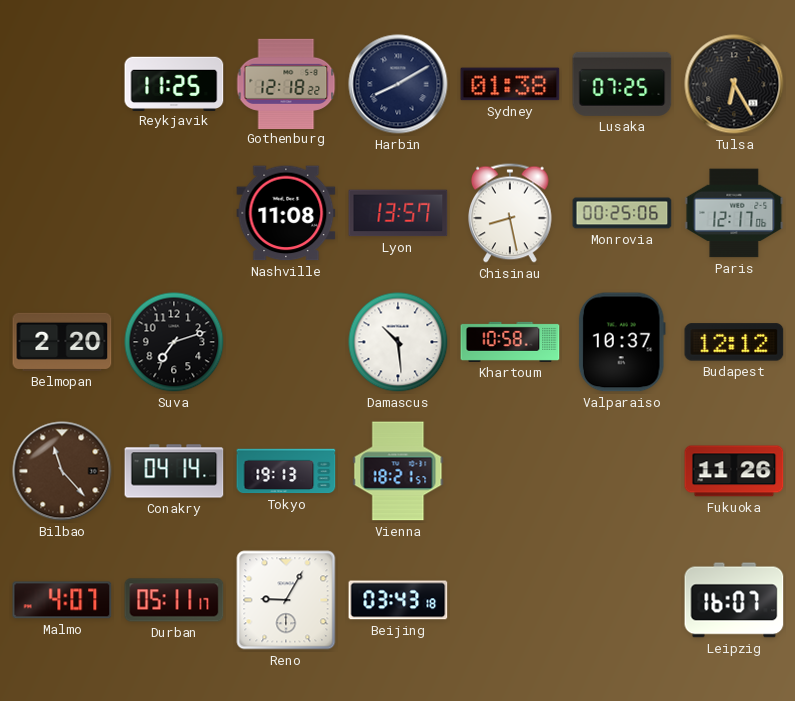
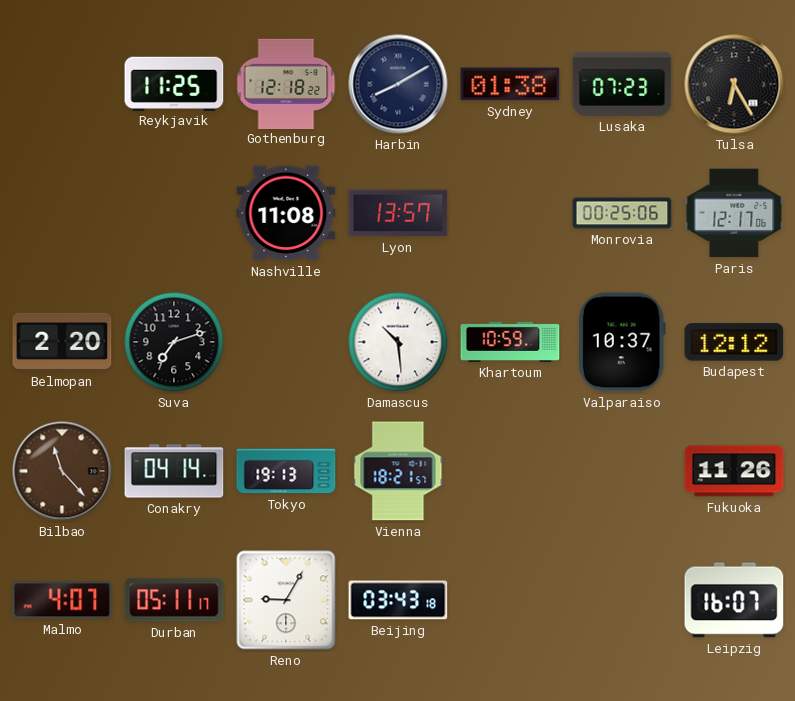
Lusaka: 07:25 -> 07:23 (622, 84)
Chisinau: 8:28 -> none (511, 213)
Khartoum: 10:58 -> 10:59 (510, 342)
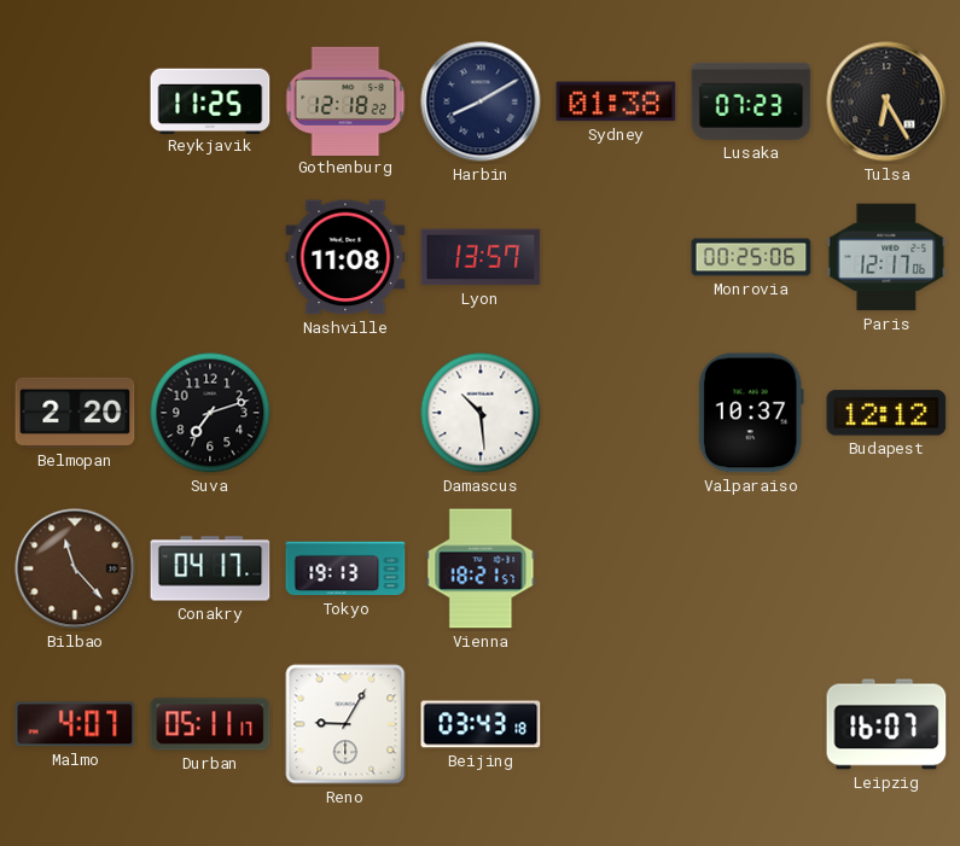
Khartoum: 10:59 -> none (510, 342)
Conakry: 04:14 -> 04:17 (210, 568)
Fukuoka: 11:26 -> none (734, 471)
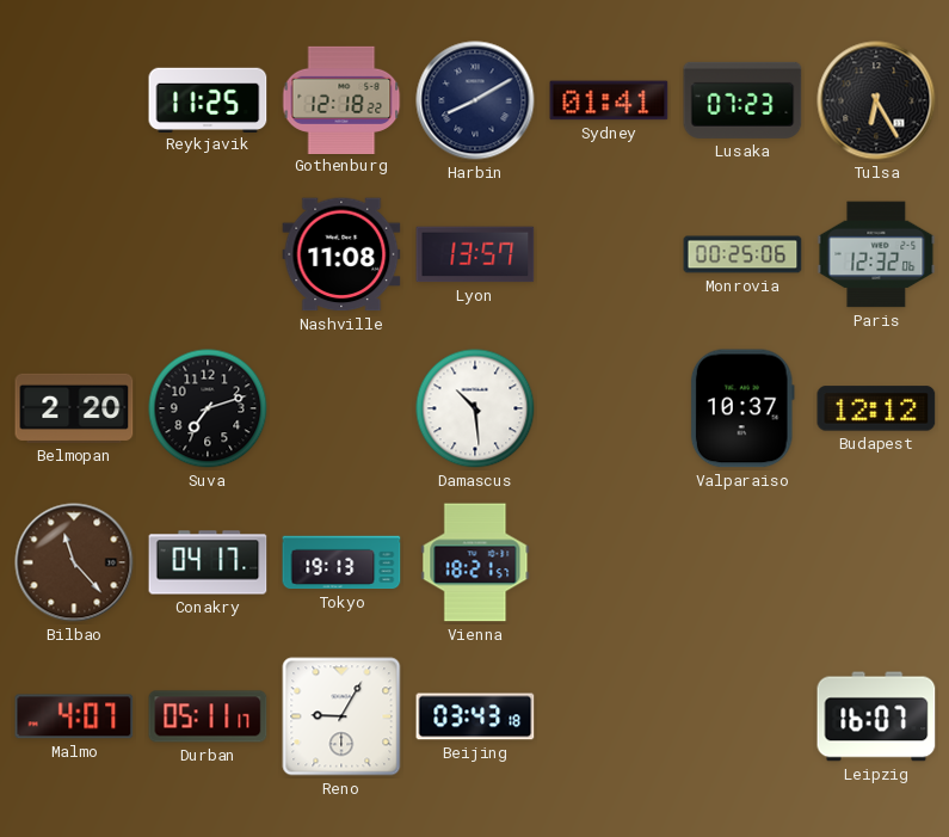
Sydney: 01:38 -> 01:41 (609, 100)
Paris: 12:17 -> 12:32 (876, 254)
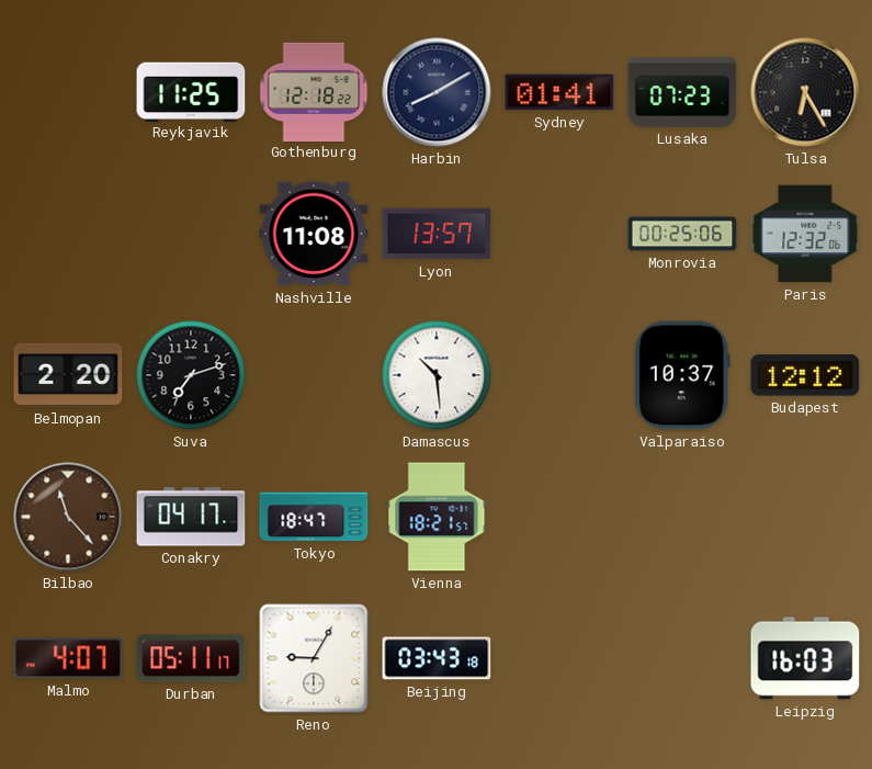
Tokyo: 19:13 -> 18:47 (314, 517)
Leipzig: 16:07 -> 16:03 (805, 658)
